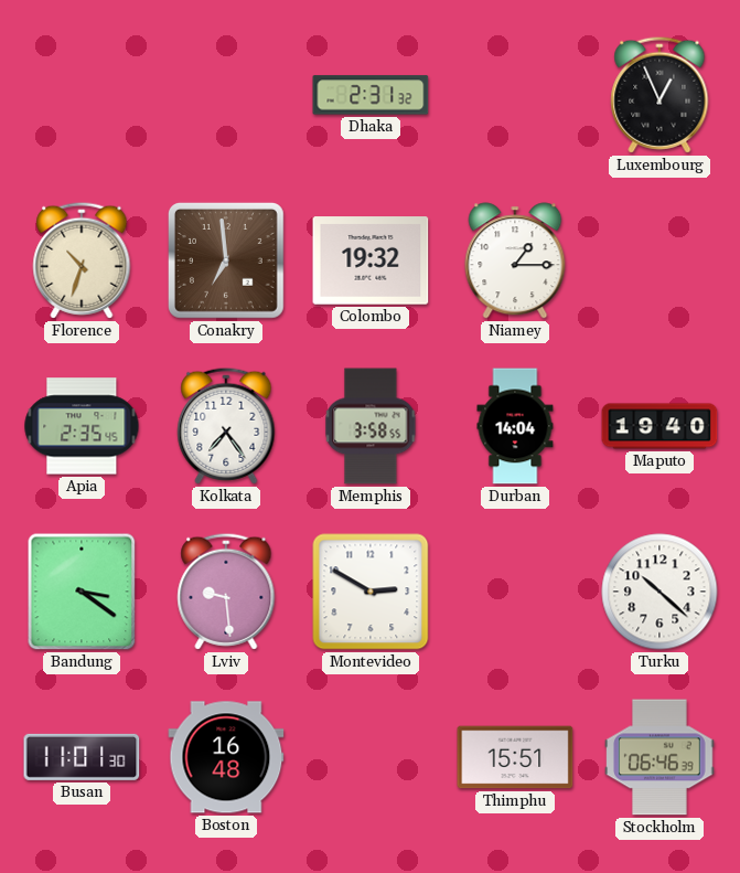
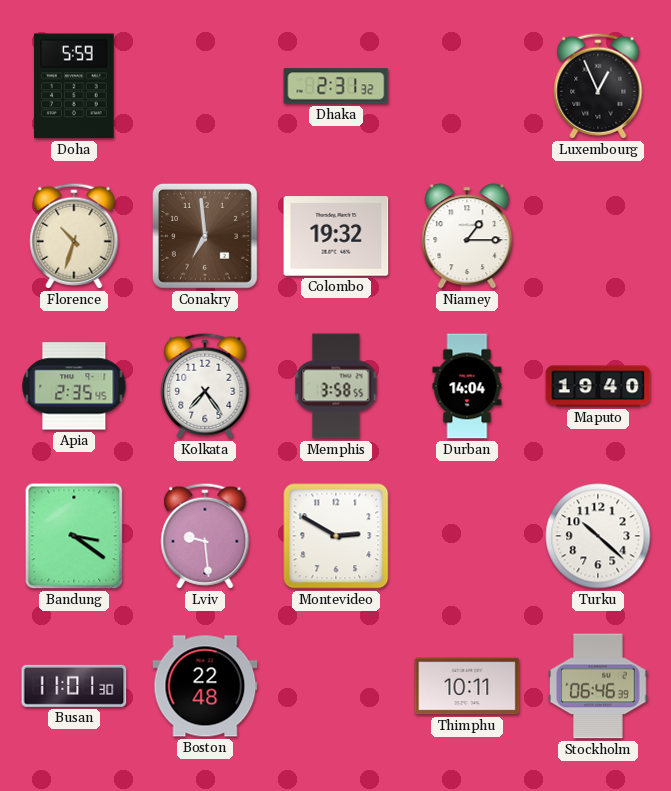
Doha: none -> 5:59 (74, 86)
Boston: 16:48 -> 22:48 (205, 686)
Thimphu: 15:51 -> 10:11 (467, 686)
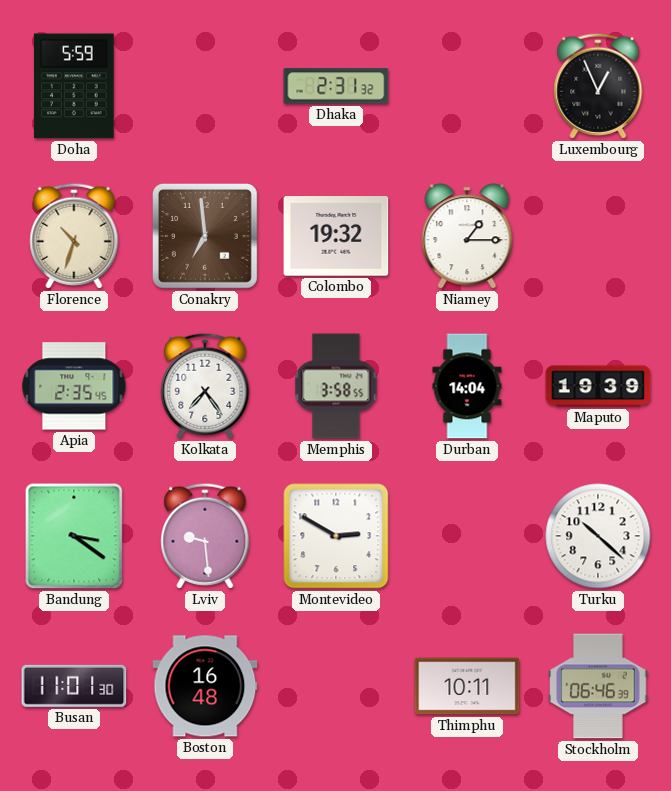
Maputo: 19:40 -> 19:39 (598, 386)
Boston: 22:48 -> 16:48 (205, 686)
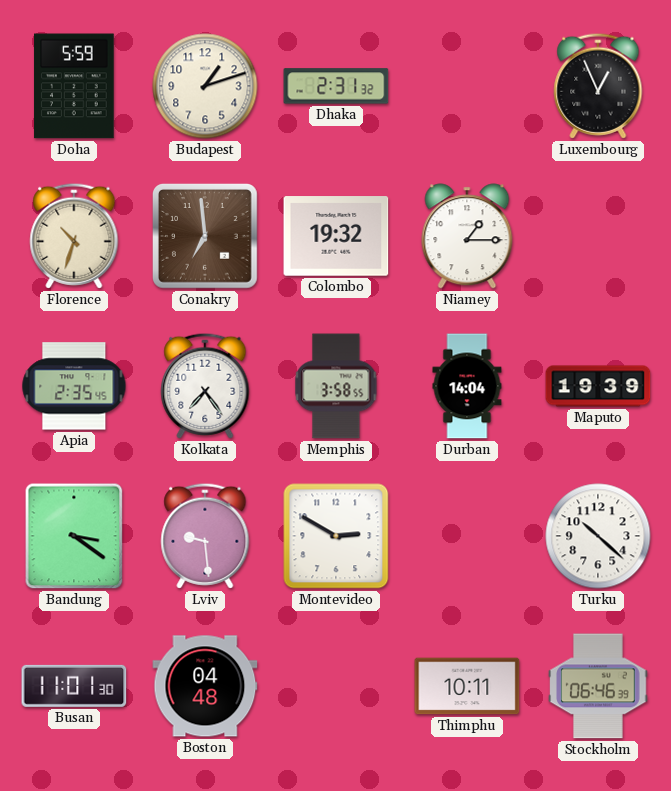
Budapest: none -> 1:12 (205, 86)
Boston: 16:48 -> 04:48 (205, 686)
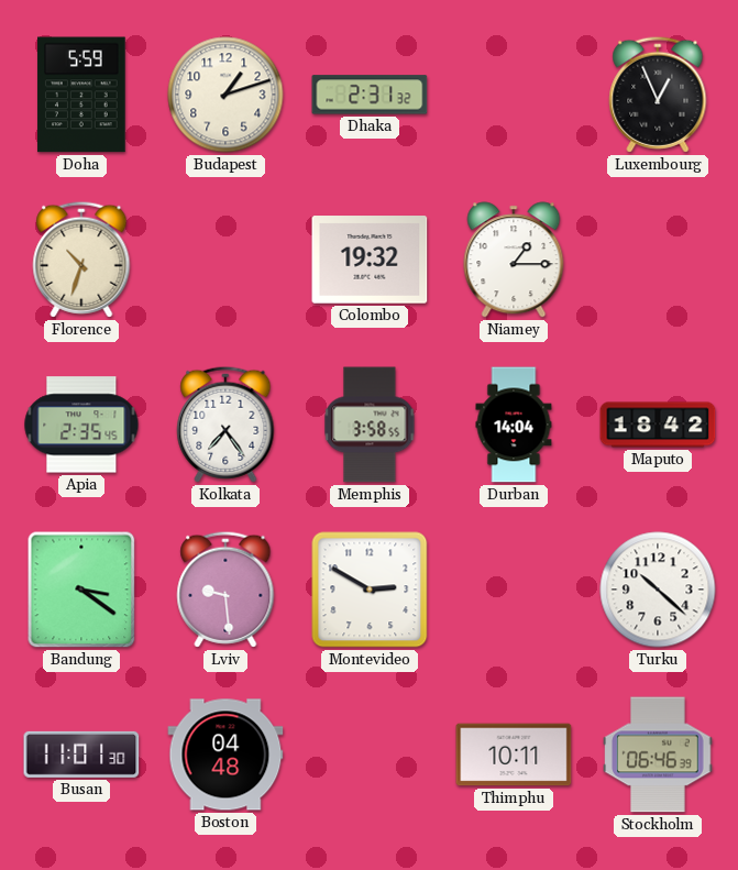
Conakry: 6:59 -> none (205, 236)
Maputo: 19:39 -> 18:42 (658, 425)
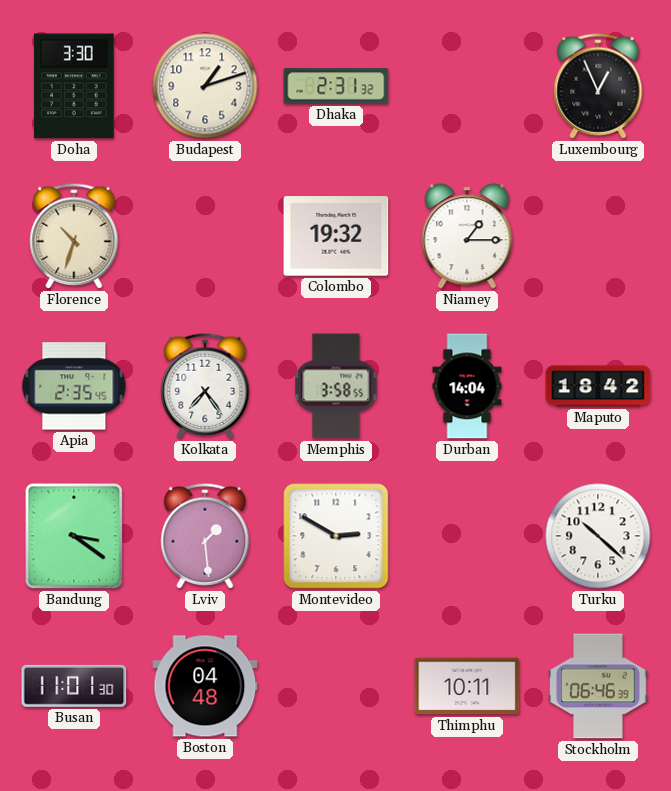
Doha: 5:59 -> 3:30 (74, 86)
Lviv: 9:29 -> 1:29 (205, 536)
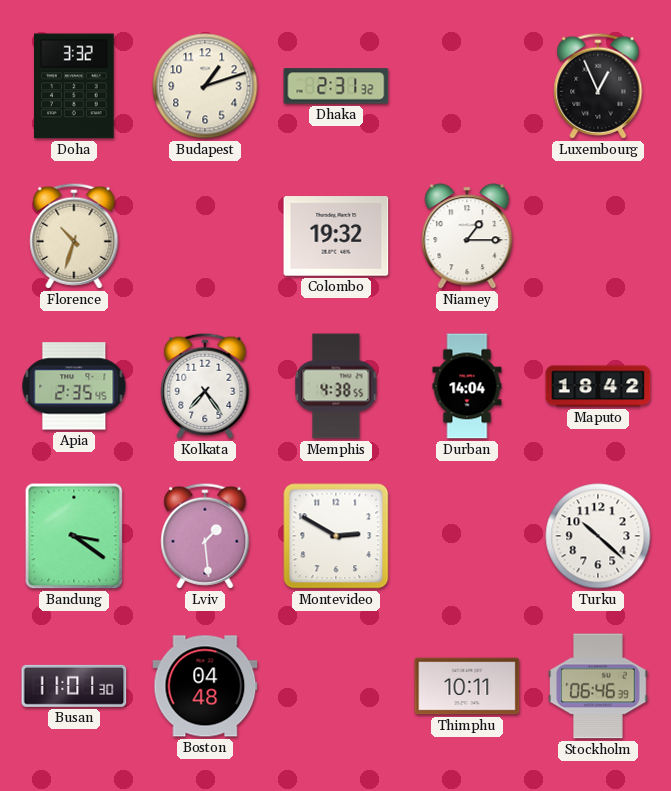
Doha: 3:30 -> 3:32 (74, 86)
Memphis: 3:58 -> 4:38 (336, 386)
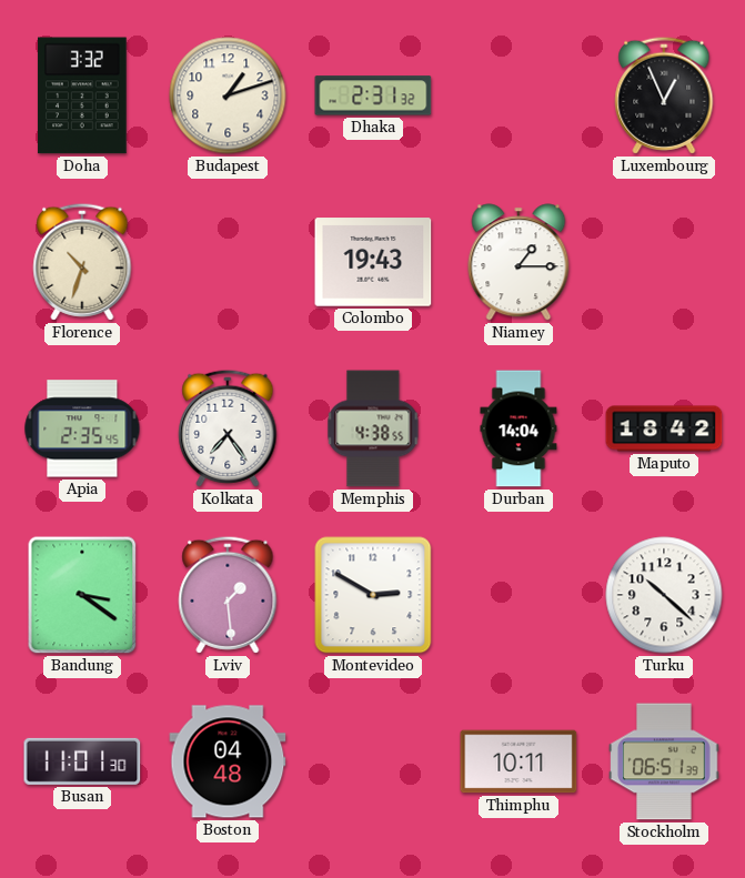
Colombo: 19:32 -> 19:43 (373, 262)
Stockholm: 06:46 -> 06:51 (664, 761)
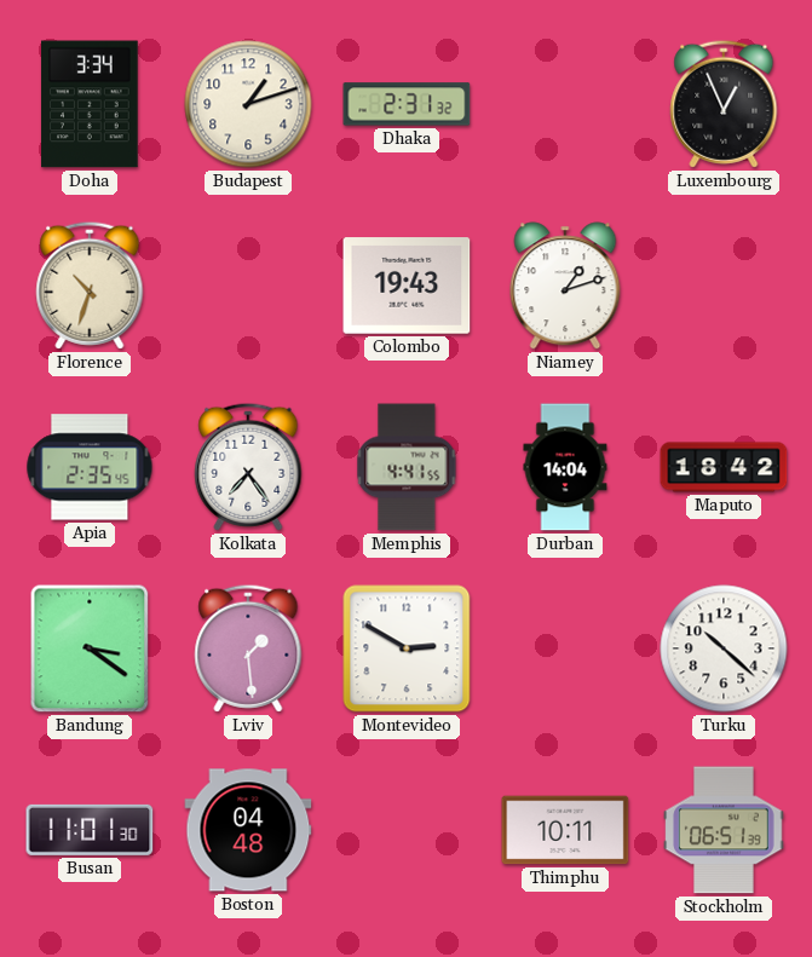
Doha: 3:32 -> 3:34 (90, 104)
Niamey: 1:15 -> 1:12 (565, 286)
Memphis: 4:38 -> 4:41 (407, 467)
